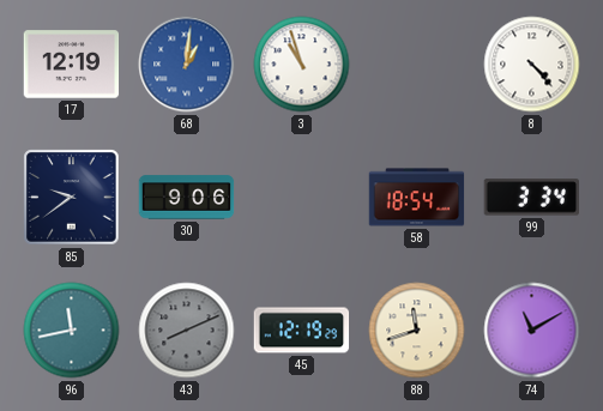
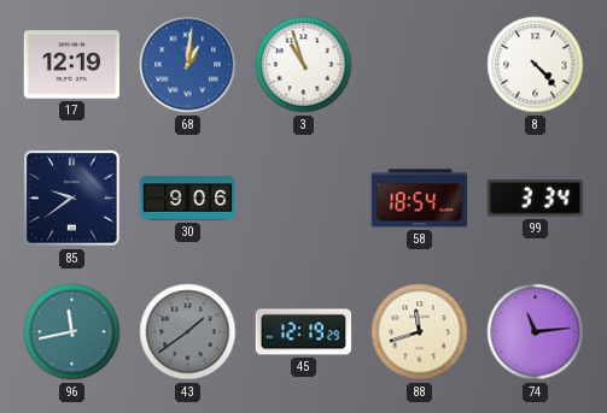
43: 8:11 -> 1:39 (188, 332)
74: 11:10 -> 11:14 (536, 332)
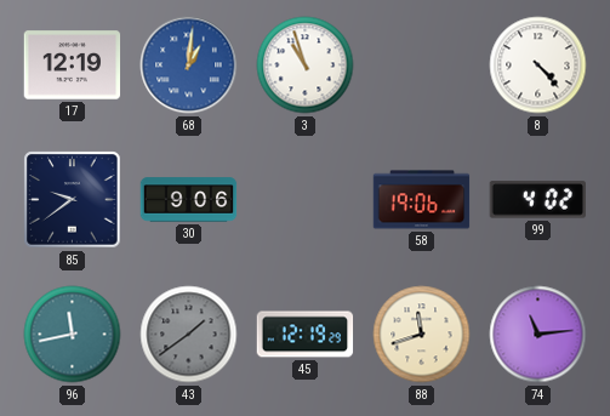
58: 18:54 -> 19:06 (422, 200)
99: 3:34 -> 4:02 (537, 200)
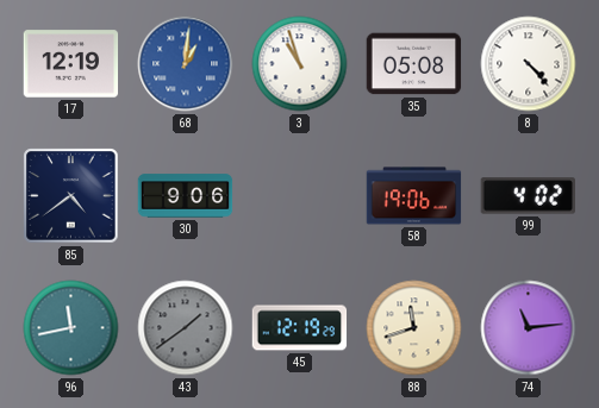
35: none -> 05:08 (414, 64)
85: 9:39 -> 4:39 (71, 196)
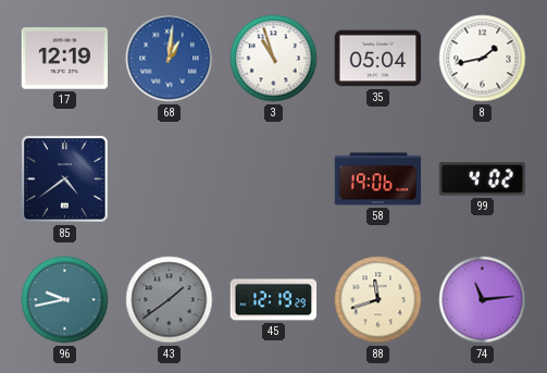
35: 05:08 -> 05:04 (378, 59)
8: 4:23 -> 1:43 (483, 59)
30: 9:06 -> none (186, 196)
96: 11:43 -> 9:43 (65, 300)
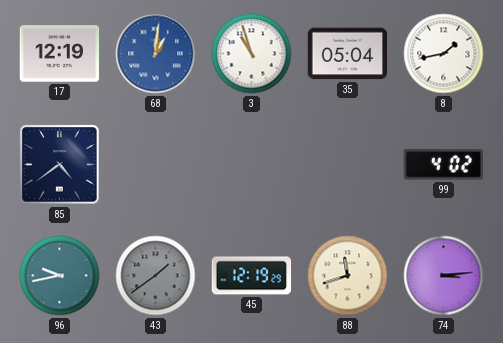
58: 19:06 -> none (378, 179)
74: 11:14 -> 3:14 (444, 276)
